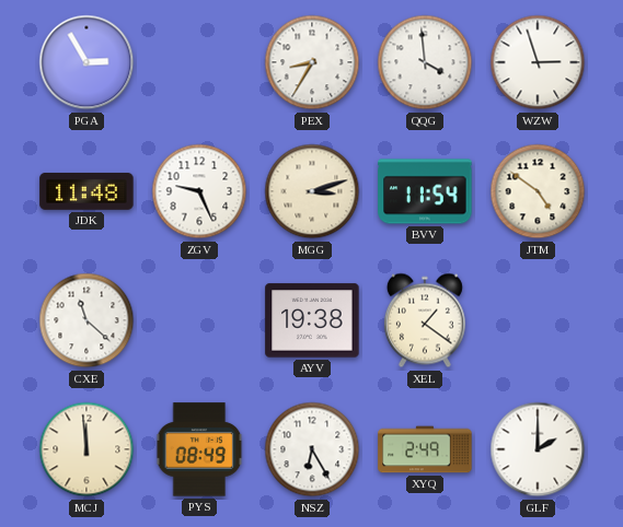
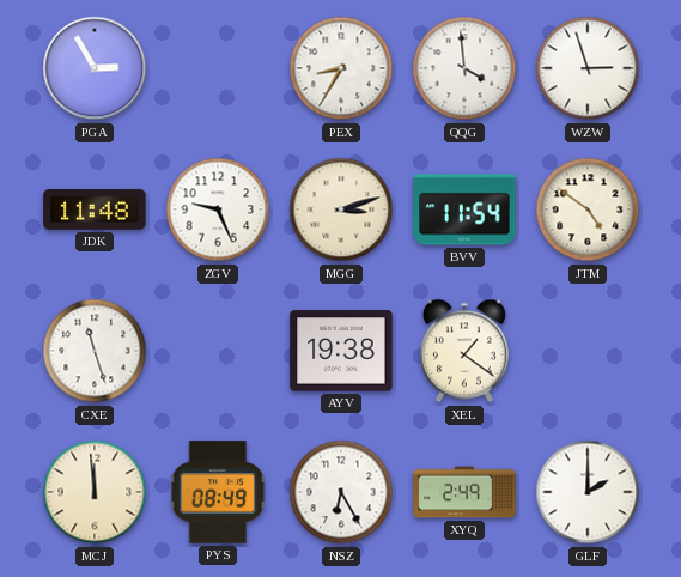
CXE: 11:22 -> 11:27 (95, 351)
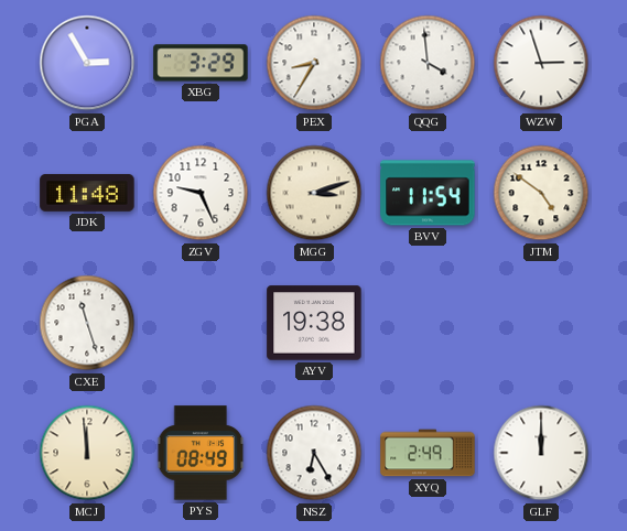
XBG: none -> 3:29 (201, 63)
XEL: 1:21 -> none (464, 351)
GLF: 2:00 -> 12:00 (541, 453)
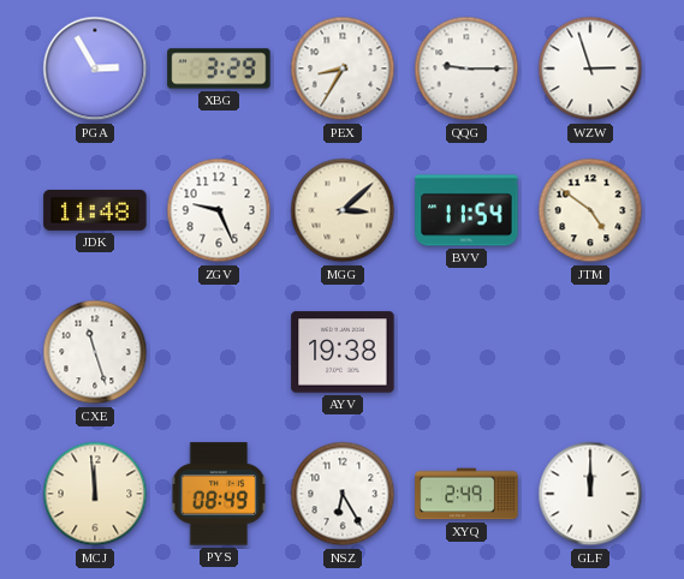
QQG: 3:59 -> 9:15 (466, 68)
MGG: 3:12 -> 3:08 (343, 210)
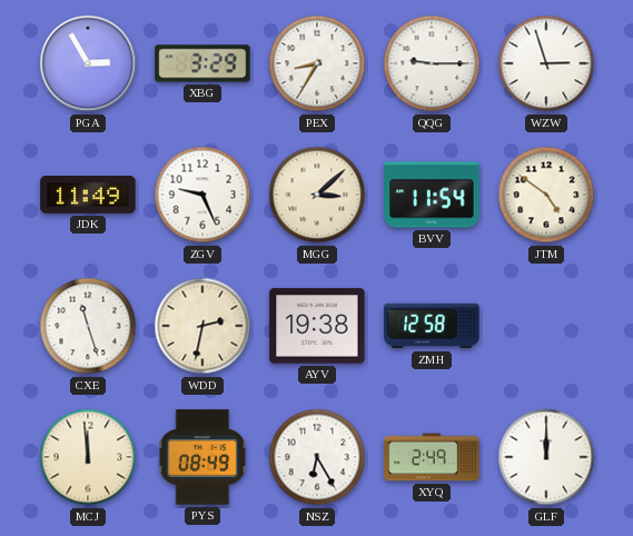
JDK: 11:48 -> 11:49 (88, 195)
WDD: none -> 2:32 (202, 326)
ZMH: none -> 12:58 (432, 326)
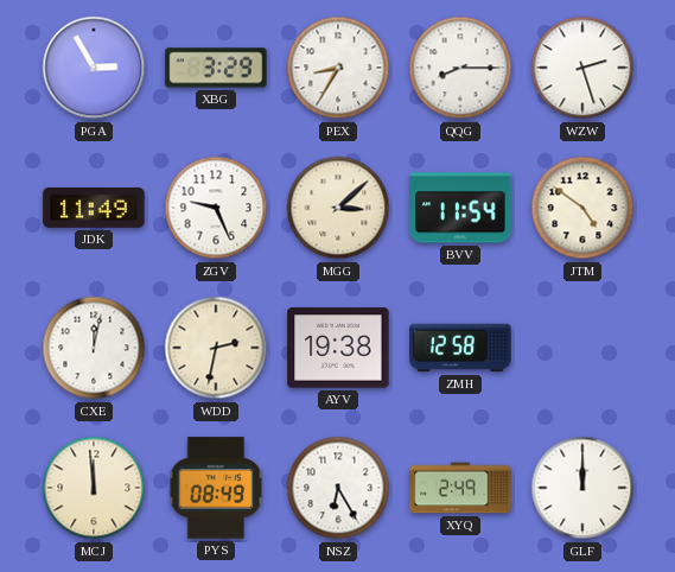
QQG: 9:15 -> 8:15 (460, 68)
WZW: 2:57 -> 2:27 (582, 68)
CXE: 11:27 -> 12:02 (94, 348)
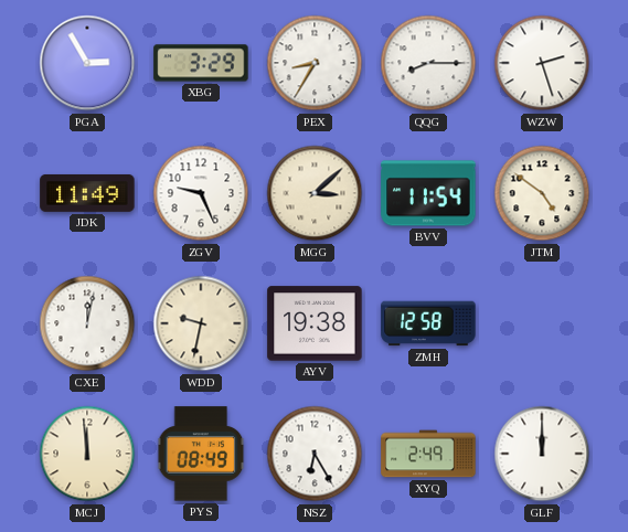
WDD: 2:32 -> 9:32 (201, 323)
